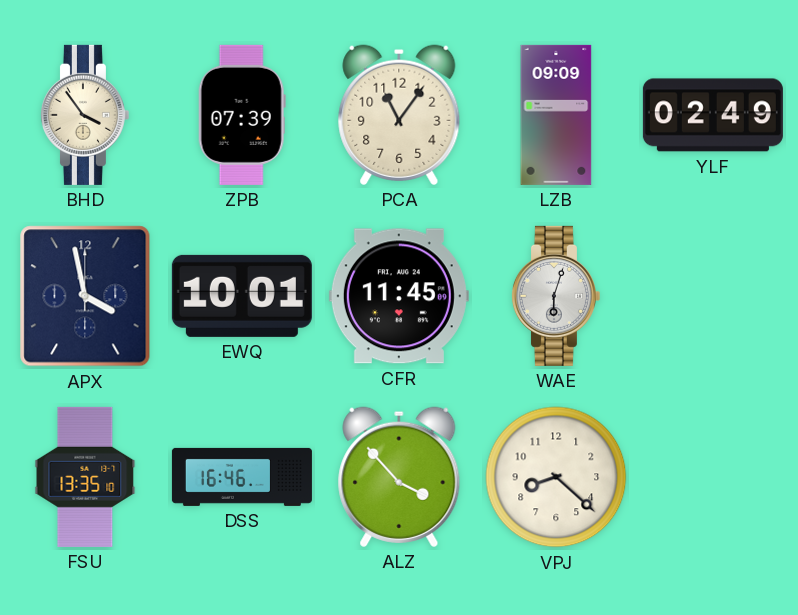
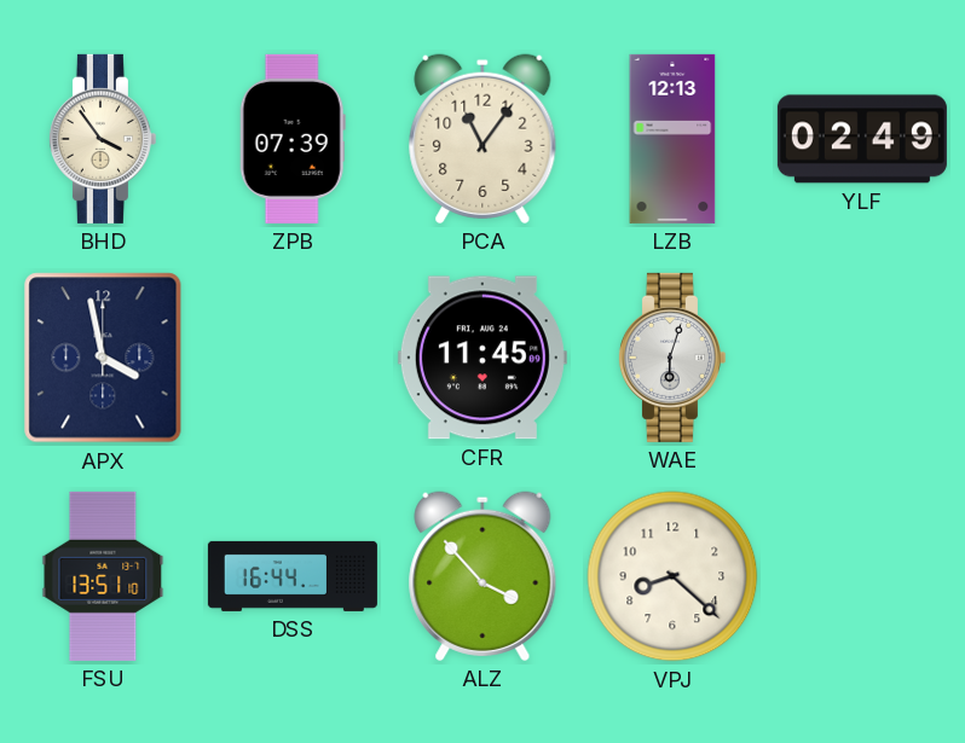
LZB: 09:09 -> 12:13 (672, 139)
EWQ: 10:01 -> none (242, 296)
FSU: 13:35 -> 13:51 (103, 576)
DSS: 16:46 -> 16:44 (293, 576)
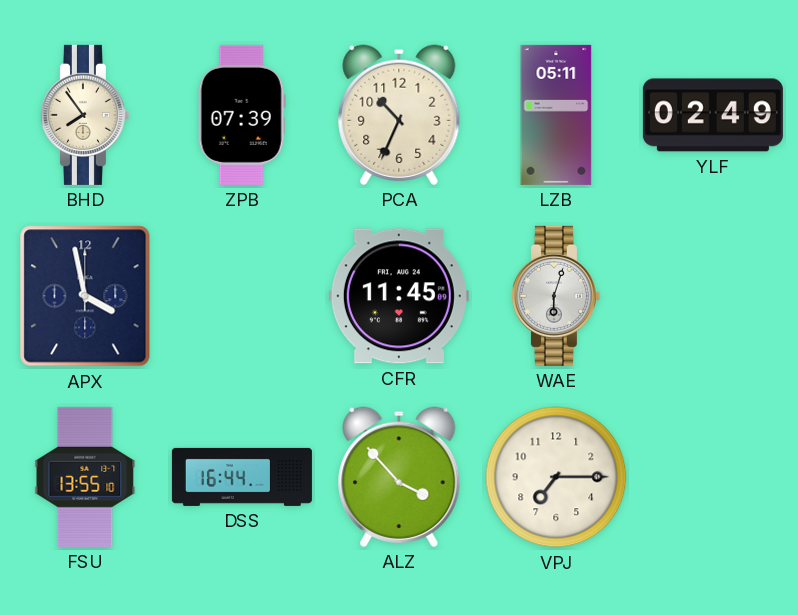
BHD: 3:54 -> 7:54 (84, 115)
PCA: 11:06 -> 10:34 (399, 115)
LZB: 12:13 -> 05:11 (556, 115)
FSU: 13:51 -> 13:55 (85, 477)
VPJ: 8:22 -> 7:15 (556, 477)
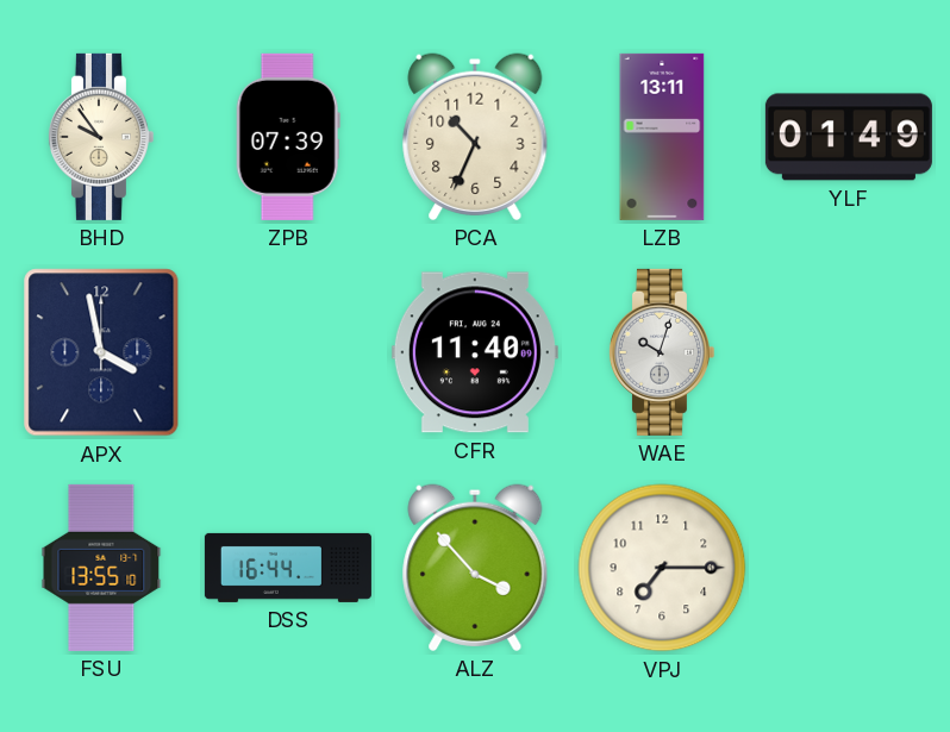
BHD: 7:54 -> 9:54 (100, 137)
LZB: 05:11 -> 13:11 (662, 137)
YLF: 02:49 -> 01:49 (849, 137)
CFR: 11:45 -> 11:40 (475, 352)
WAE: 6:03 -> 10:03 (661, 352)
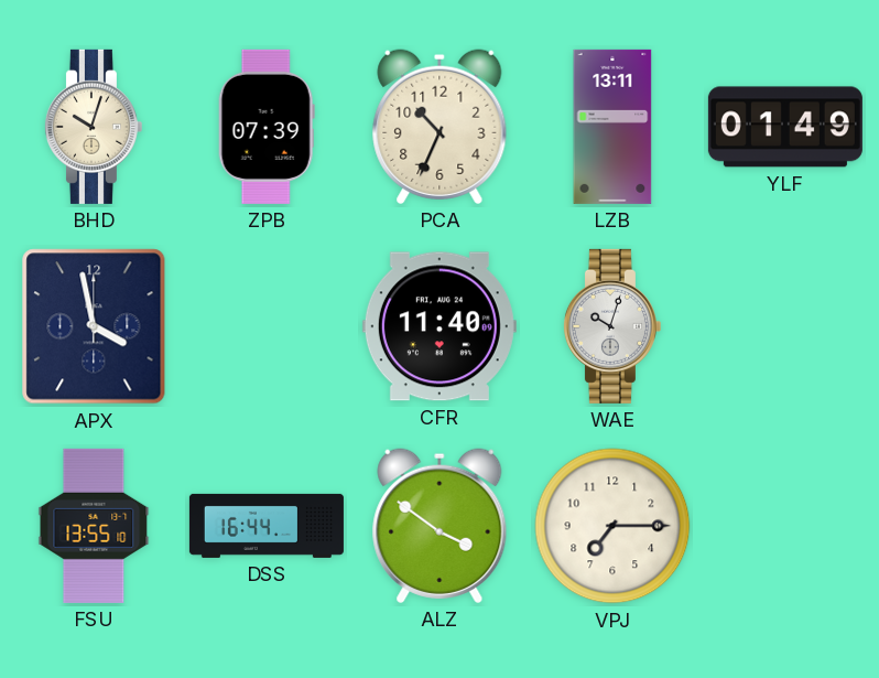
BHD: 9:54 -> 10:03 (93, 127)
ALZ: 3:53 -> 3:51 (439, 526)
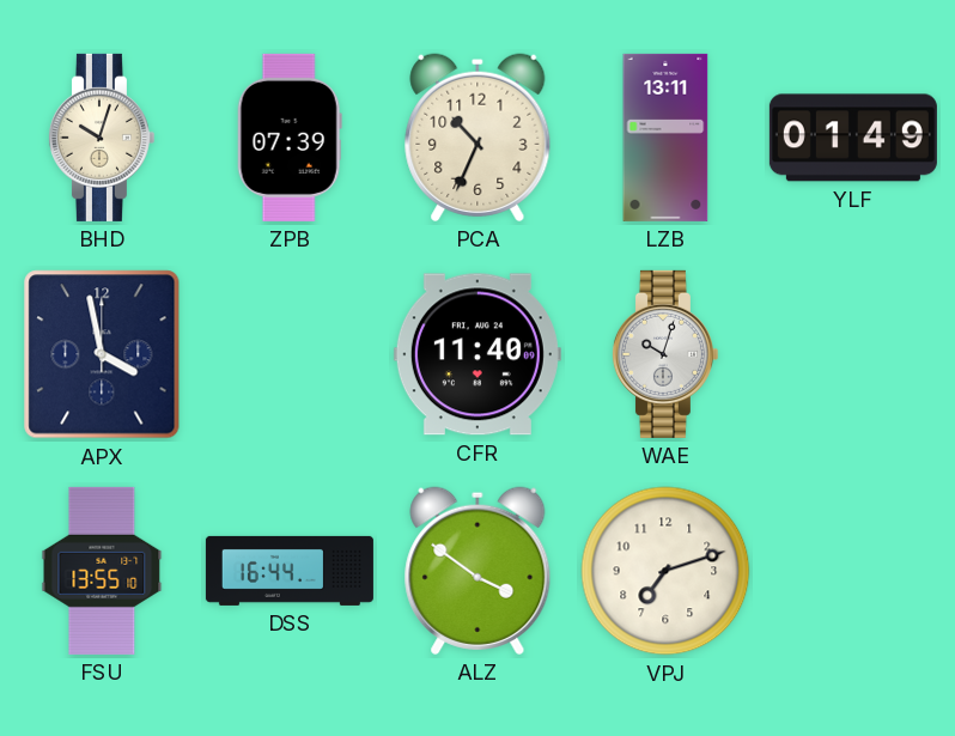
VPJ: 7:15 -> 7:12 (665, 571)
